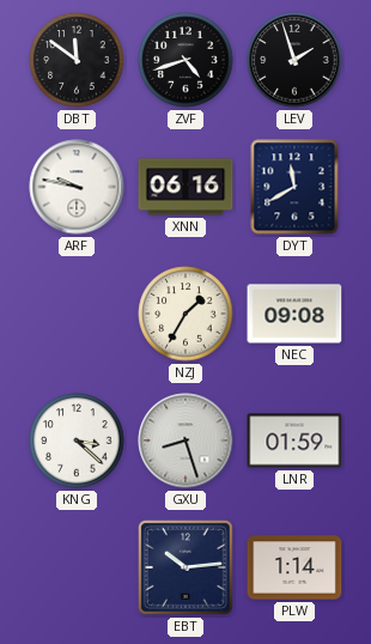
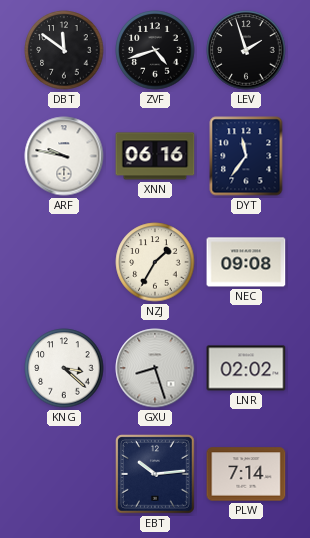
DYT: 11:40 -> 11:36 (246, 156)
LNR: 01:59 -> 02:02 (246, 368)
PLW: 1:14 -> 7:14 (246, 474)
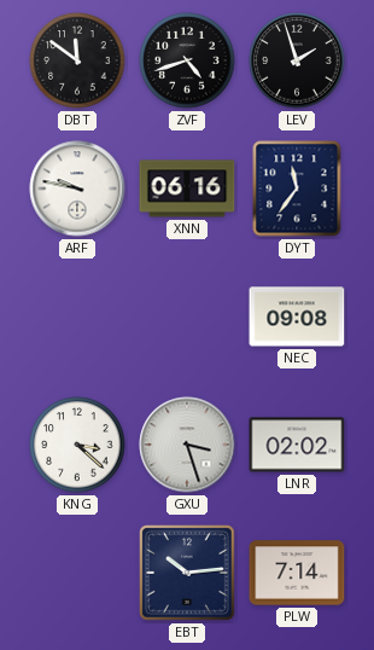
NZJ: 1:35 -> none (155, 262)
GXU: 8:27 -> 3:27 (187, 445)
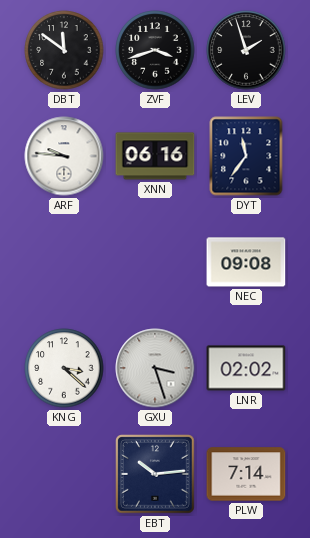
ZVF: 4:42 -> 3:42 (155, 50)
ARF: 9:47 -> 9:46 (64, 156)
